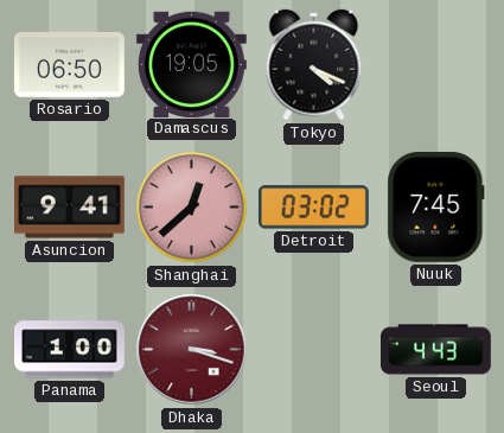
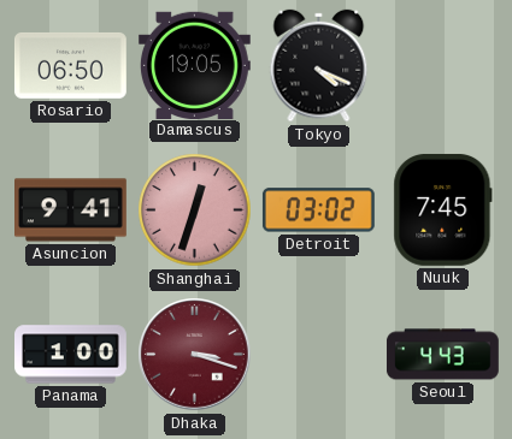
Shanghai: 12:38 -> 12:33 (195, 210)
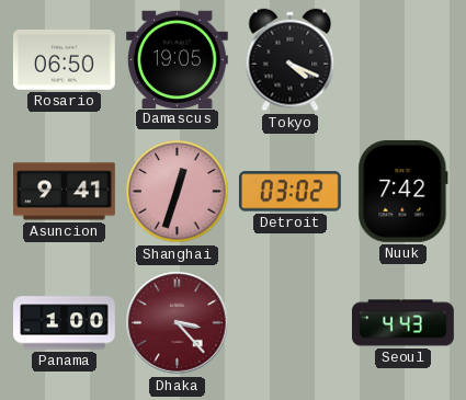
Nuuk: 7:45 -> 7:42 (404, 191)
Dhaka: 3:18 -> 3:23 (178, 323)
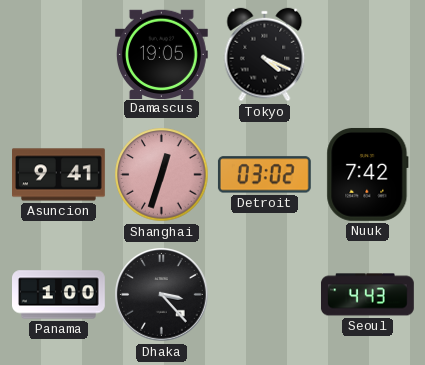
Rosario: 06:50 -> none (64, 59)
Dhaka dial: burgundy -> black (162, 295)
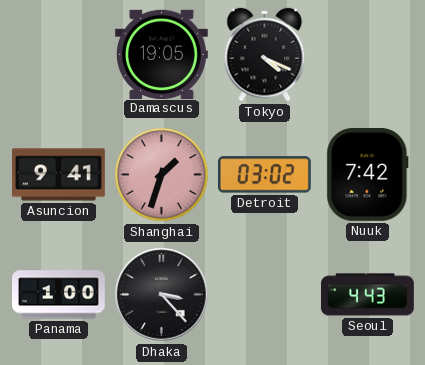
Shanghai: 12:33 -> 1:33 (162, 175)
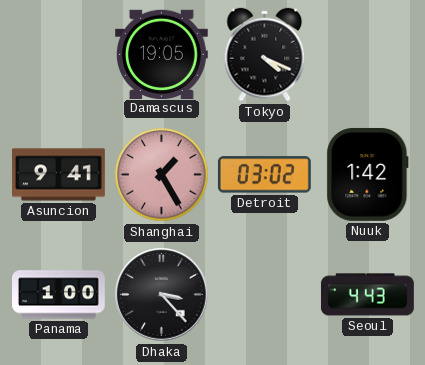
Shanghai: 1:33 -> 1:25 (162, 175)
Nuuk: 7:42 -> 1:42 (368, 174)
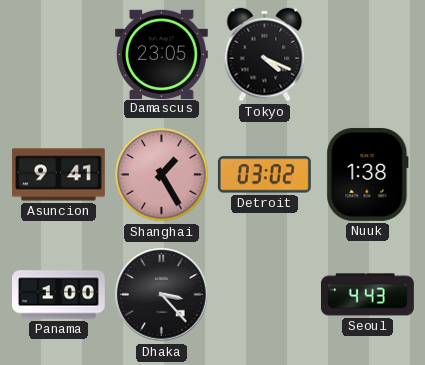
Damascus: 19:05 -> 23:05 (161, 54)
Nuuk: 1:42 -> 1:38 (368, 174)
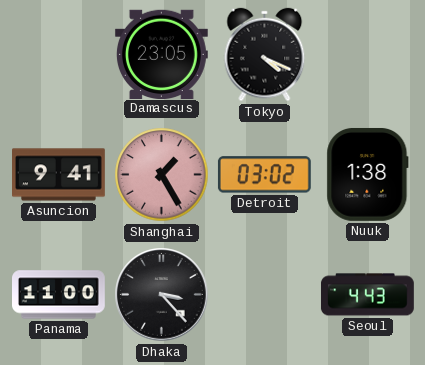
Panama: 1:00 -> 11:00 (59, 295)
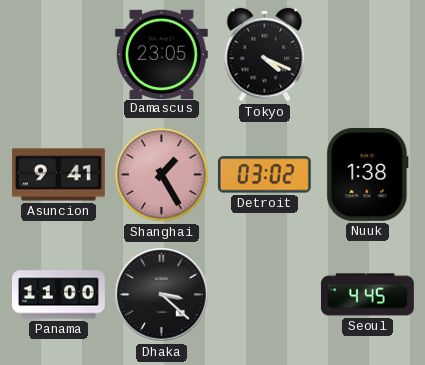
Dhaka: 3:23 -> 3:22 (162, 295)
Seoul: 4:43 -> 4:45 (368, 295)
